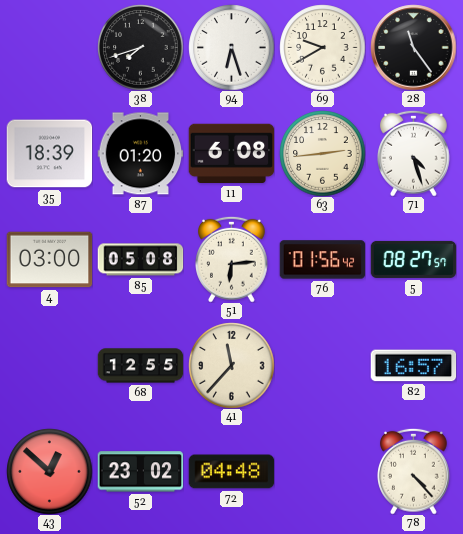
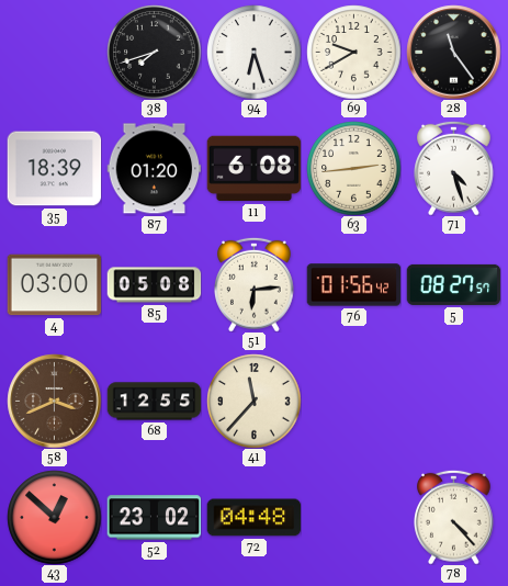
58: none -> 3:41 (54, 401)
82: 16:57 -> none (413, 366)
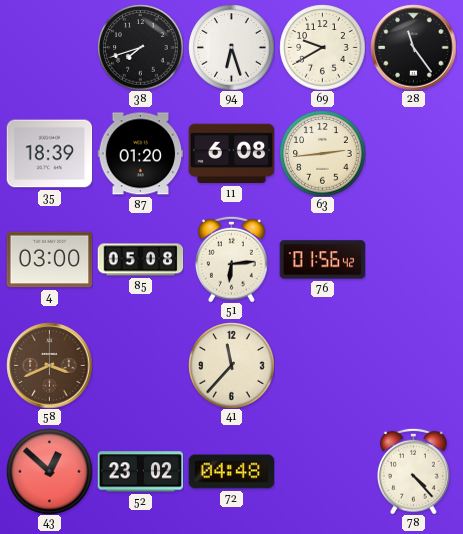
71: 4:27 -> none (454, 168)
5: 08:27 -> none (453, 284)
68: 12:55 -> none (154, 402)
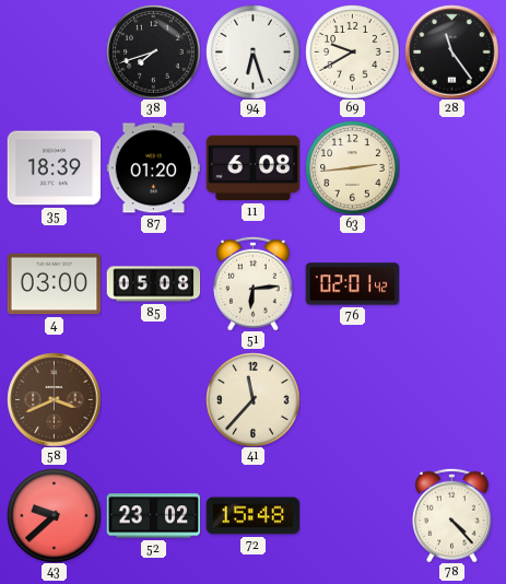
76: 01:56 -> 02:01 (352, 284)
43: 12:52 -> 9:38 (54, 515)
72: 04:48 -> 15:48 (252, 516)
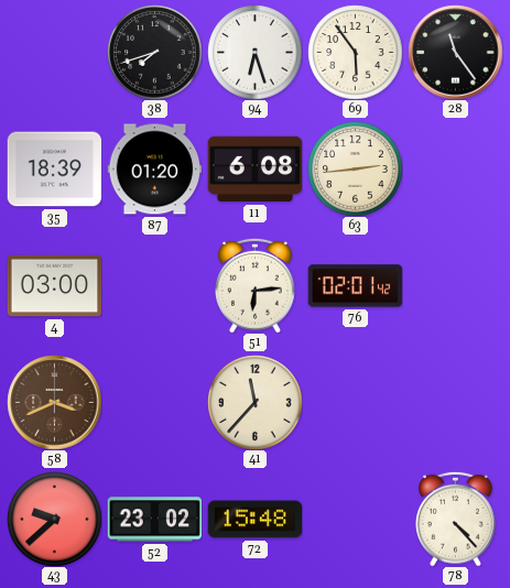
69: 9:40 -> 5:54 (355, 52)
85: 05:08 -> none (153, 284)
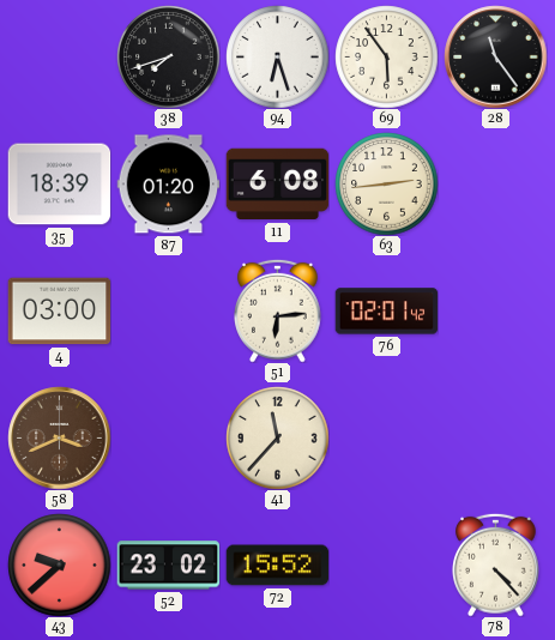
72: 15:48 -> 15:52 (277, 566)
